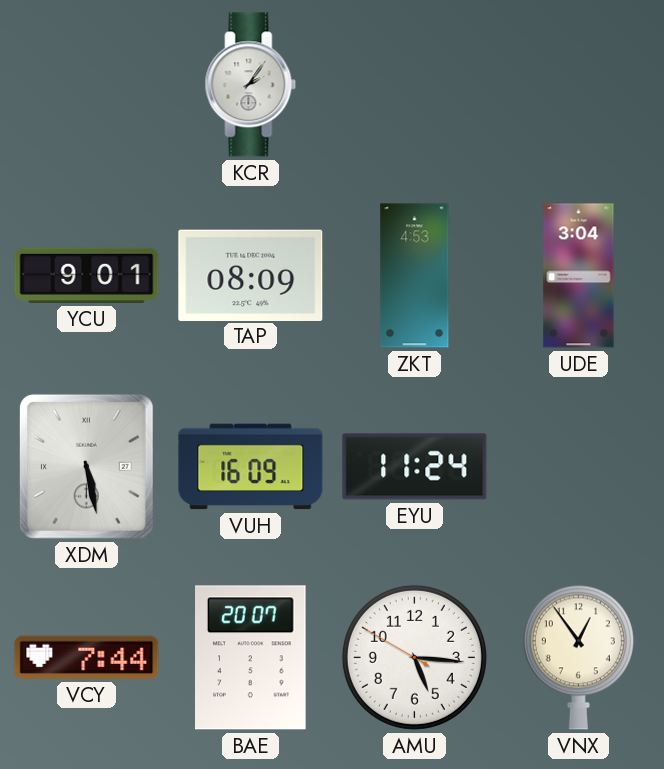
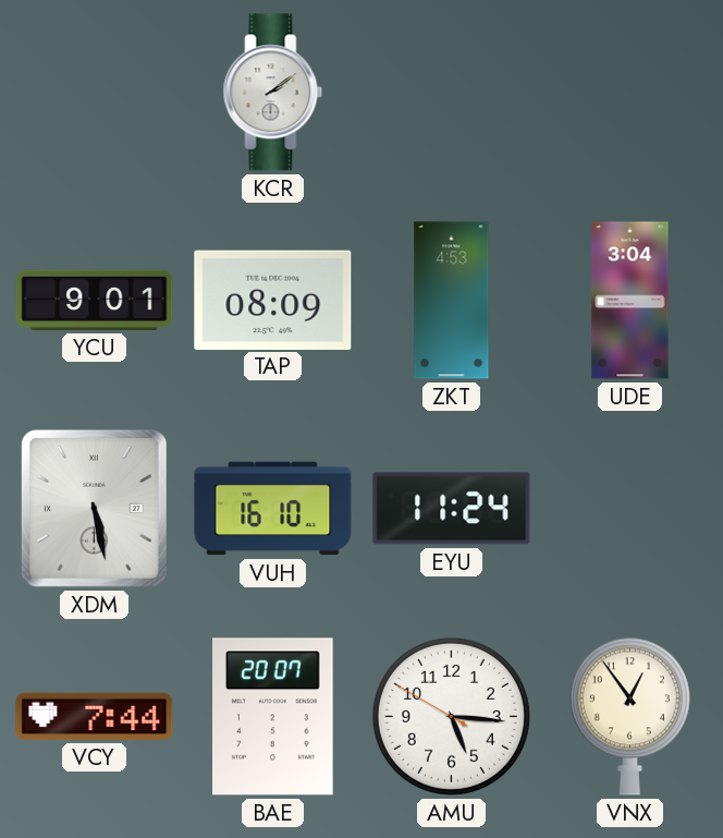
KCR: 2:06 -> 2:09 (273, 93)
VUH: 16:09 -> 16:10 (273, 509)
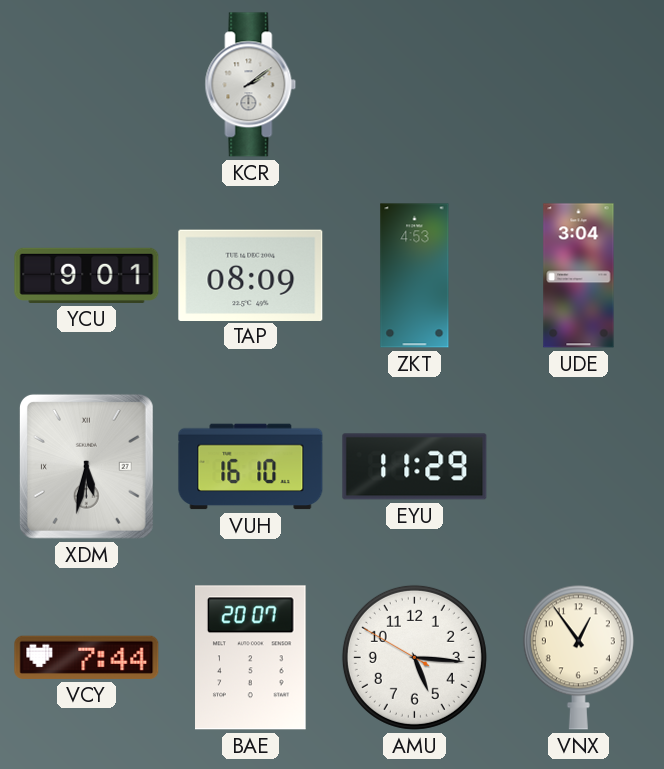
XDM: 5:28 -> 5:32 (86, 466)
EYU: 11:24 -> 11:29 (415, 467)
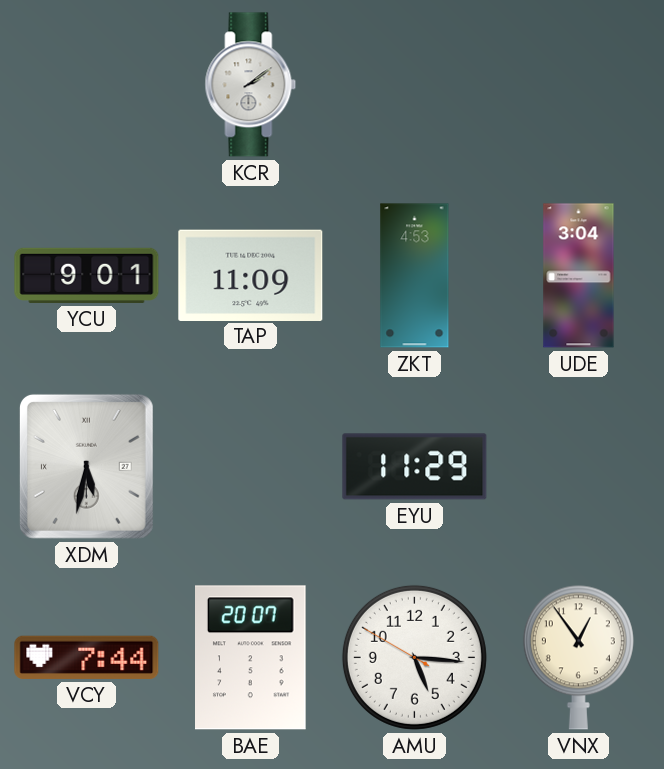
TAP: 08:09 -> 11:09 (251, 275)
VUH: 16:10 -> none (251, 467)
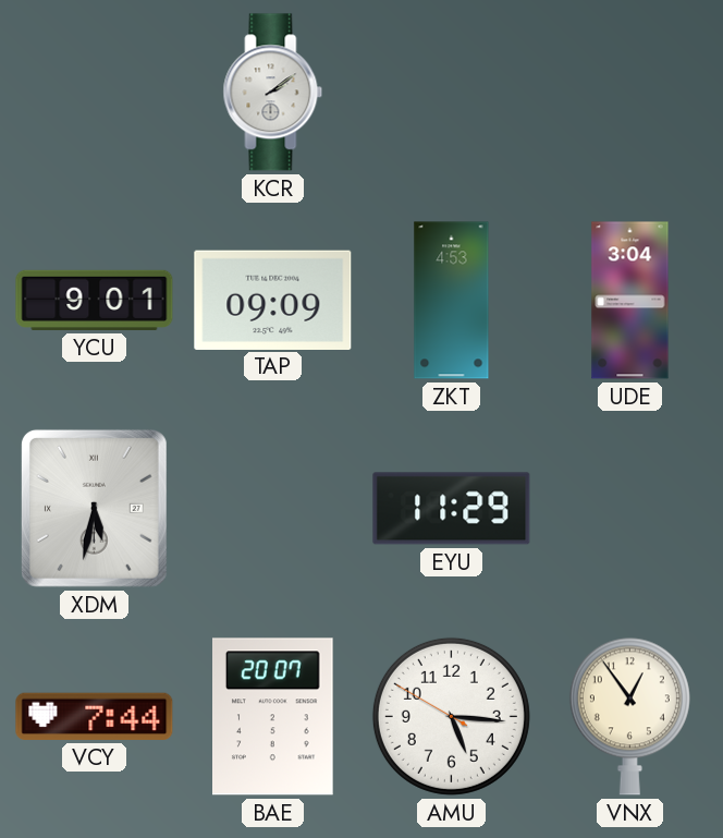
TAP: 11:09 -> 09:09 (273, 300)
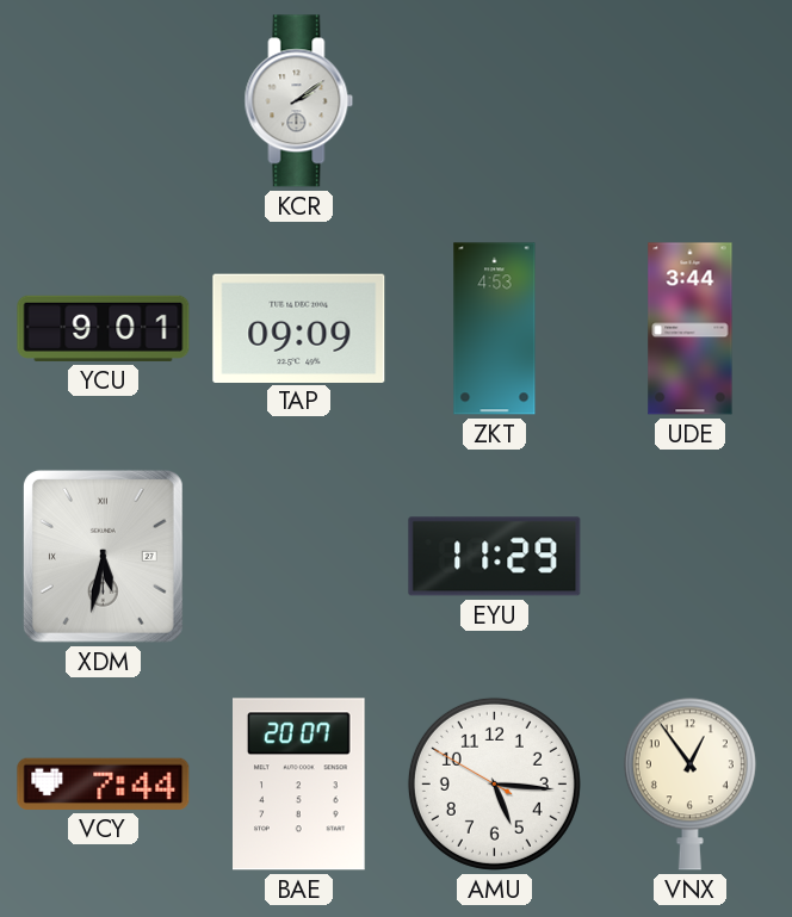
UDE: 3:04 -> 3:44 (691, 329)
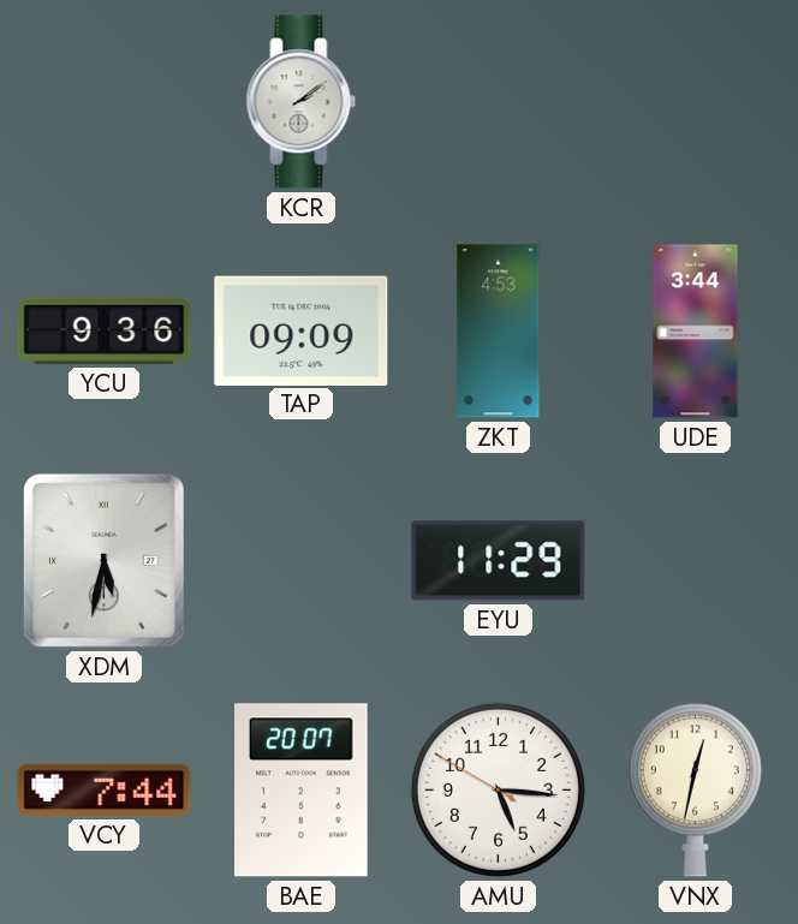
YCU: 9:01 -> 9:36 (105, 330)
VNX: 12:54 -> 12:32 (695, 789)
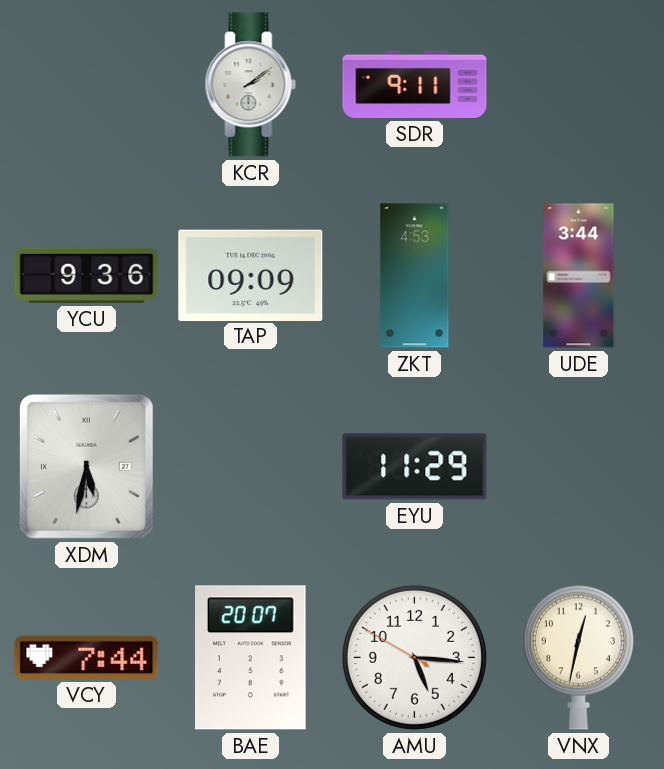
SDR: none -> 9:11 (415, 84)
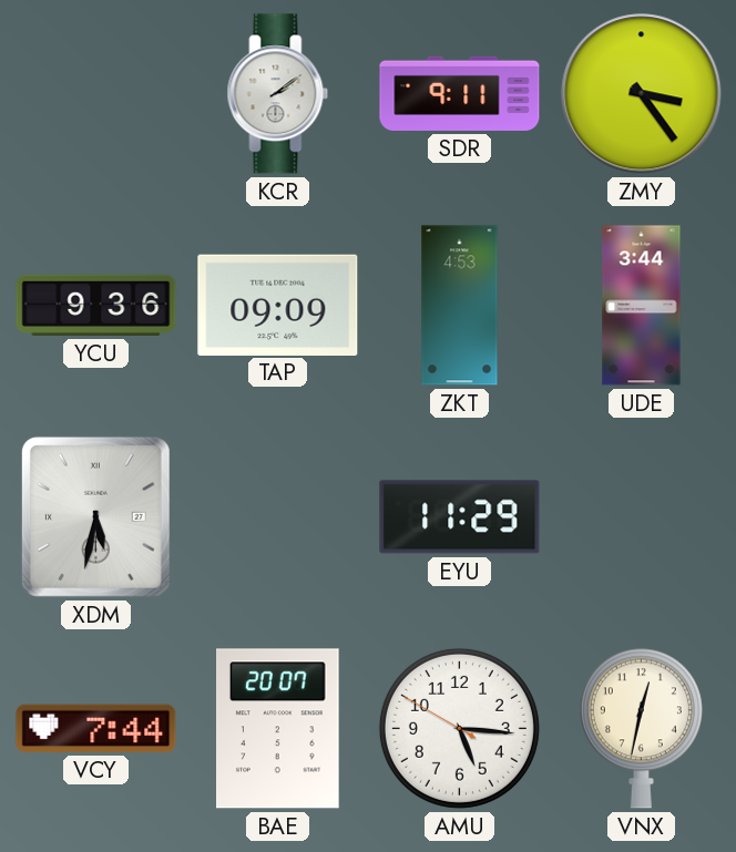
ZMY: none -> 3:24 (642, 94)
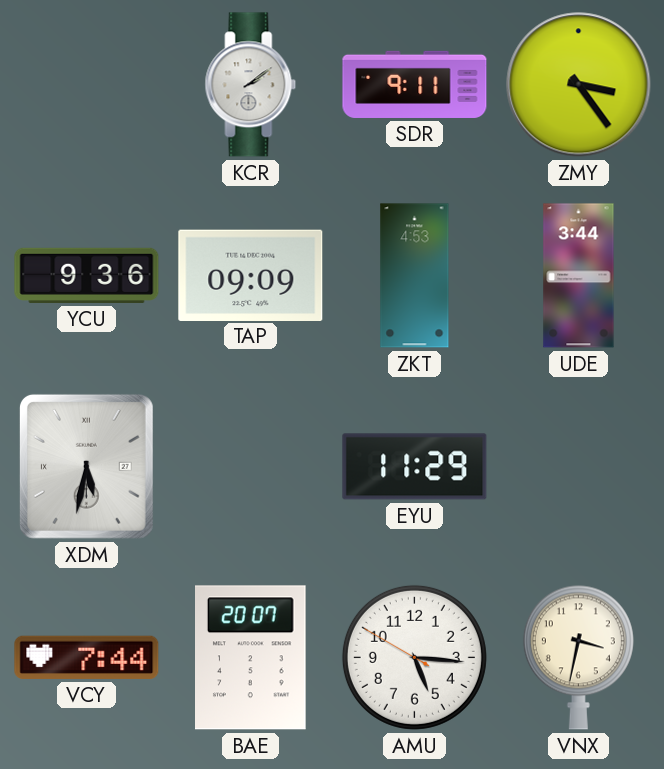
VNX: 12:32 -> 3:32 (578, 657)
